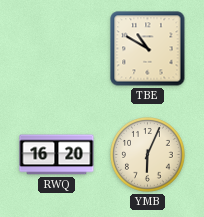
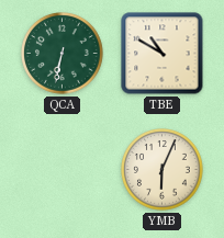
QCA: none -> 6:32 (63, 54)
RWQ: 16:20 -> none (57, 155)
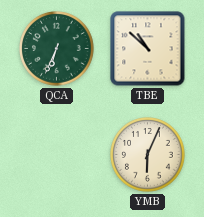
QCA: 6:32 -> 6:34 (57, 49)
TBE: 10:50 -> 10:52 (148, 49)
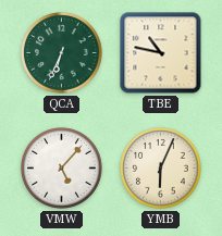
TBE: 10:52 -> 10:47 (161, 53)
VMW: none -> 5:07 (62, 169)
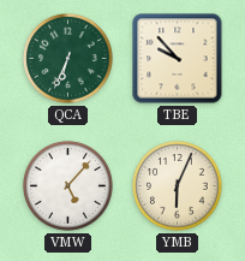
TBE: 10:47 -> 9:53 (178, 59)
